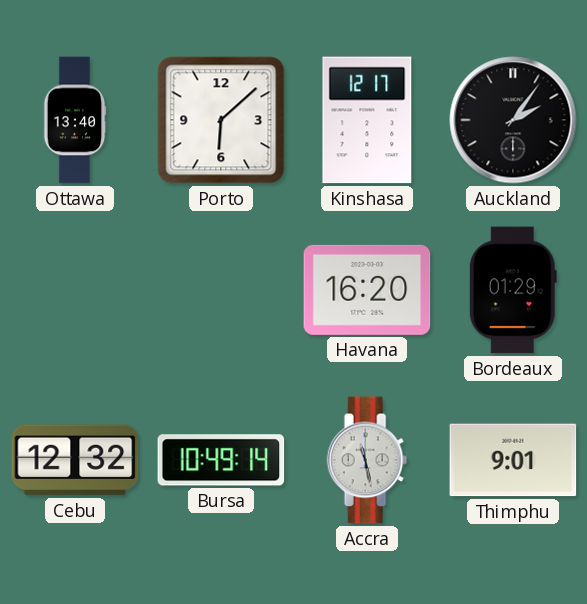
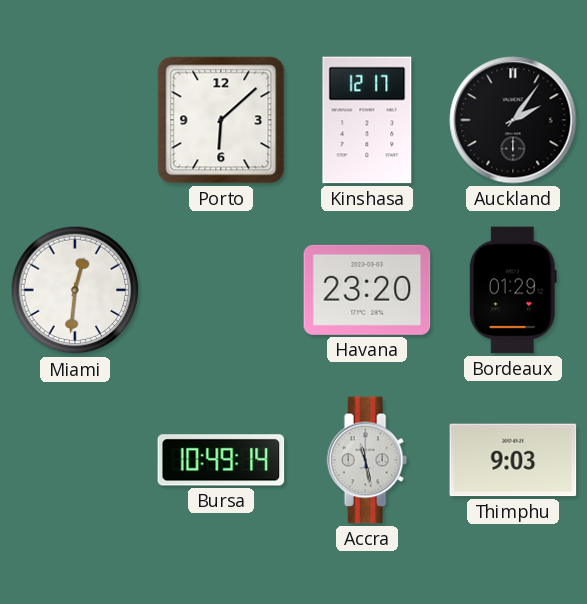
Ottawa: 13:40 -> none (75, 120)
Miami: none -> 12:31 (75, 290)
Havana: 16:20 -> 23:20 (367, 290)
Cebu: 12:32 -> none (75, 460)
Thimphu: 9:01 -> 9:03 (513, 460)
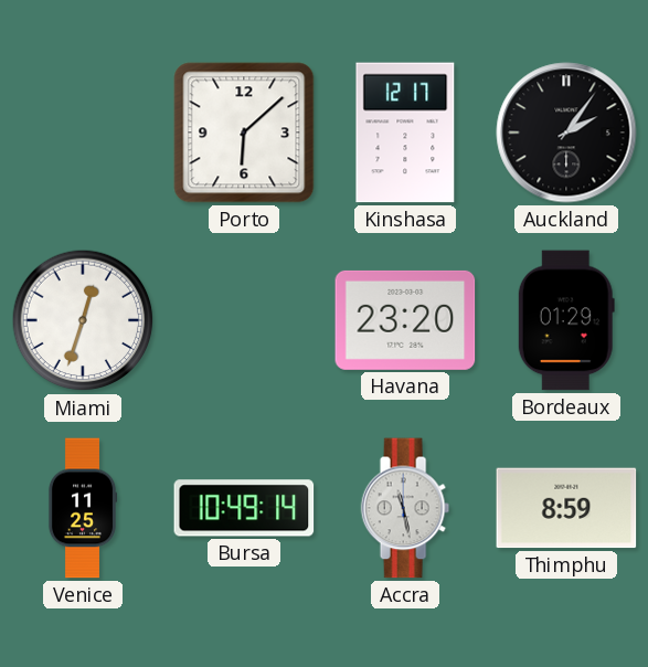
Miami: 12:31 -> 12:33 (83, 320)
Venice: none -> 11:25 (83, 508)
Thimphu: 9:03 -> 8:59 (566, 508)
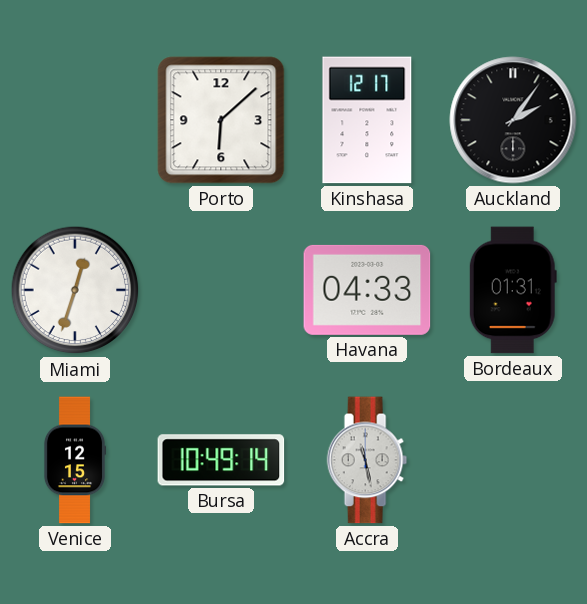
Havana: 23:20 -> 04:33 (367, 290)
Bordeaux: 01:29 -> 01:31 (513, 290)
Venice: 11:25 -> 12:15 (75, 460)
Thimphu: 8:59 -> none (566, 508)
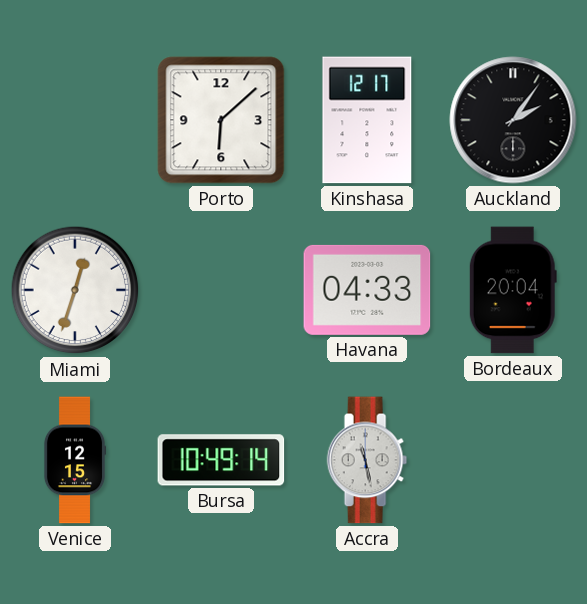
Bordeaux: 01:31 -> 20:04 (513, 290)
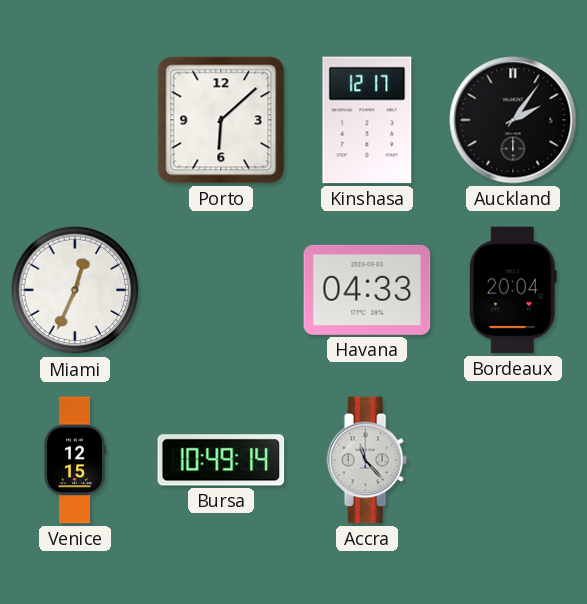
Miami: 12:33 -> 12:34 (75, 290)
Accra: 11:28 -> 11:23 (367, 460)
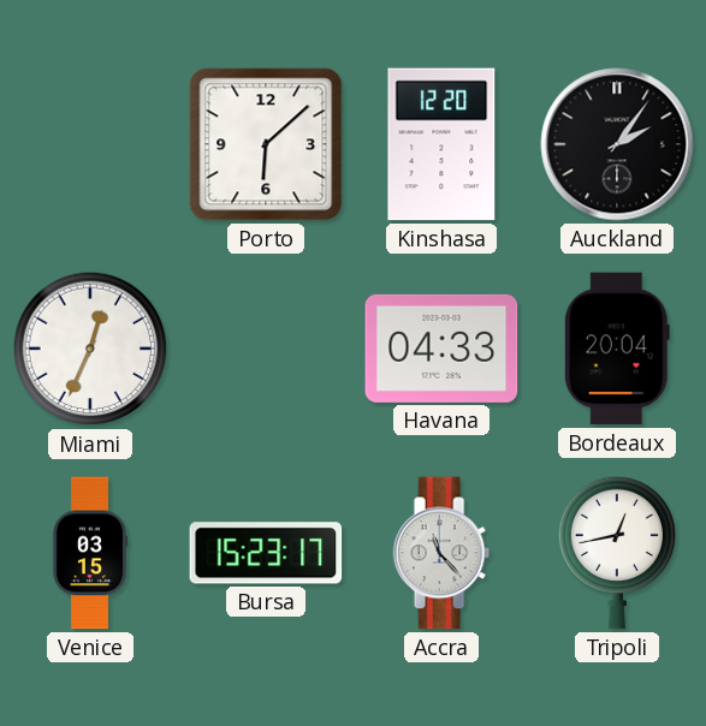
Kinshasa: 12:17 -> 12:20 (441, 144)
Venice: 12:15 -> 03:15 (90, 553)
Bursa: 10:49 -> 15:23 (266, 553)
Tripoli: none -> 12:43 (617, 553)
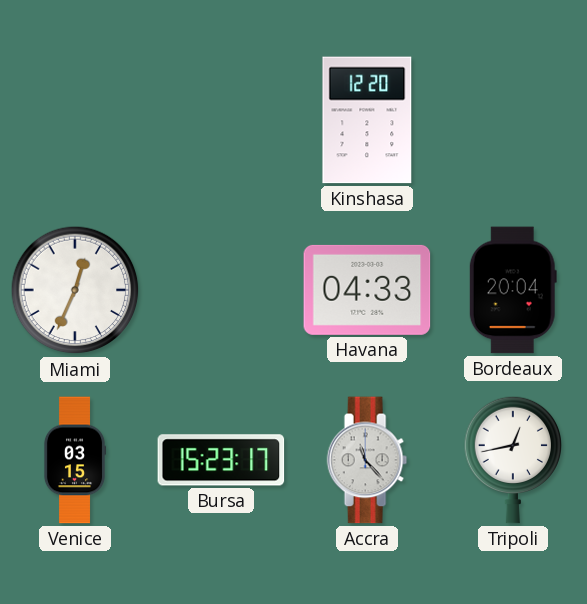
Porto: 6:08 -> none (266, 144)
Auckland: 2:06 -> none (617, 144)
